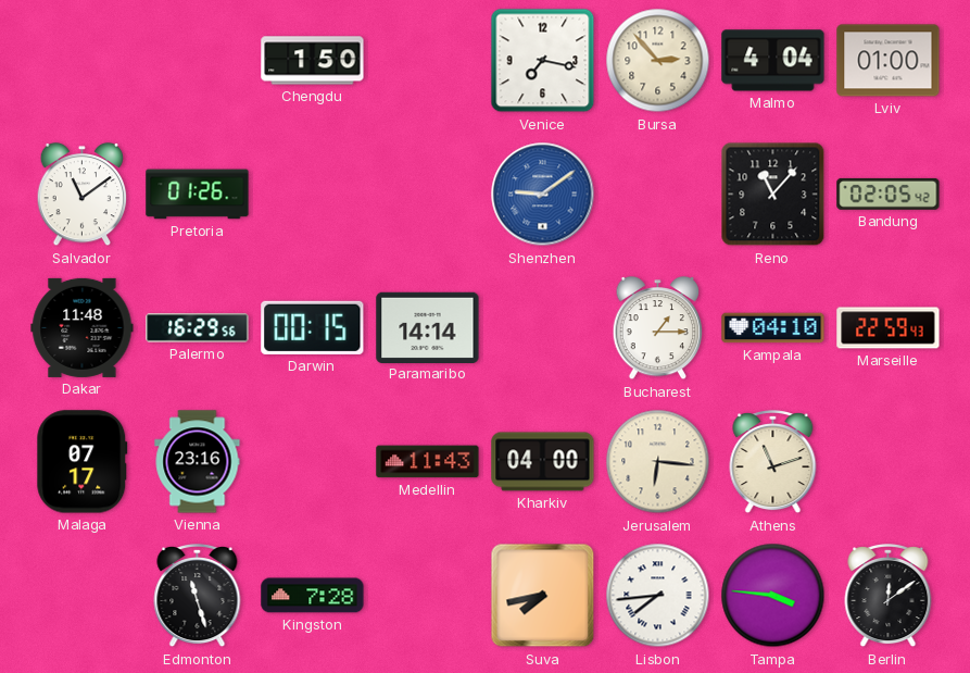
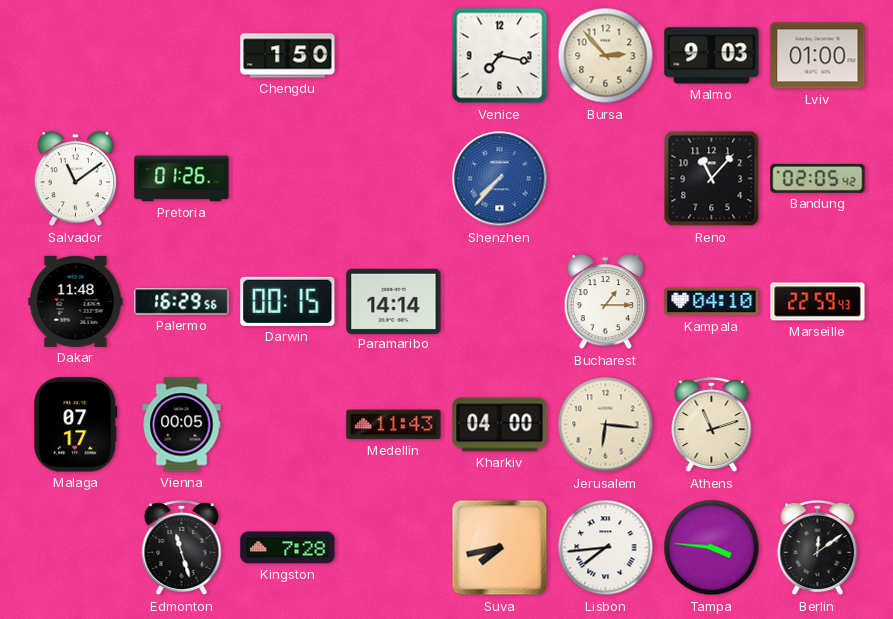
Malmo: 4:04 -> 9:03 (712, 56)
Shenzhen: 9:09 -> 7:37 (500, 179)
Vienna: 23:16 -> 00:05 (182, 425)
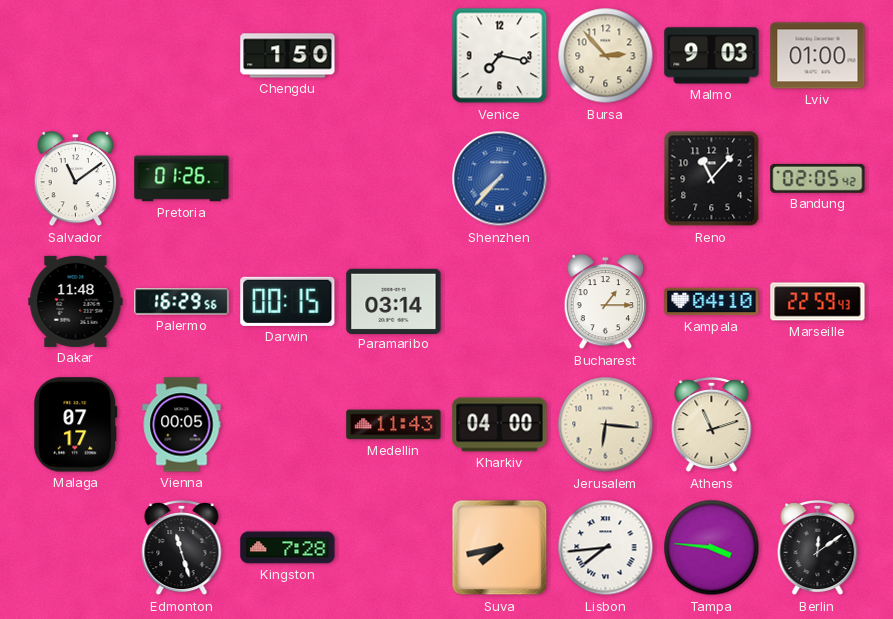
Paramaribo: 14:14 -> 03:14 (394, 301)
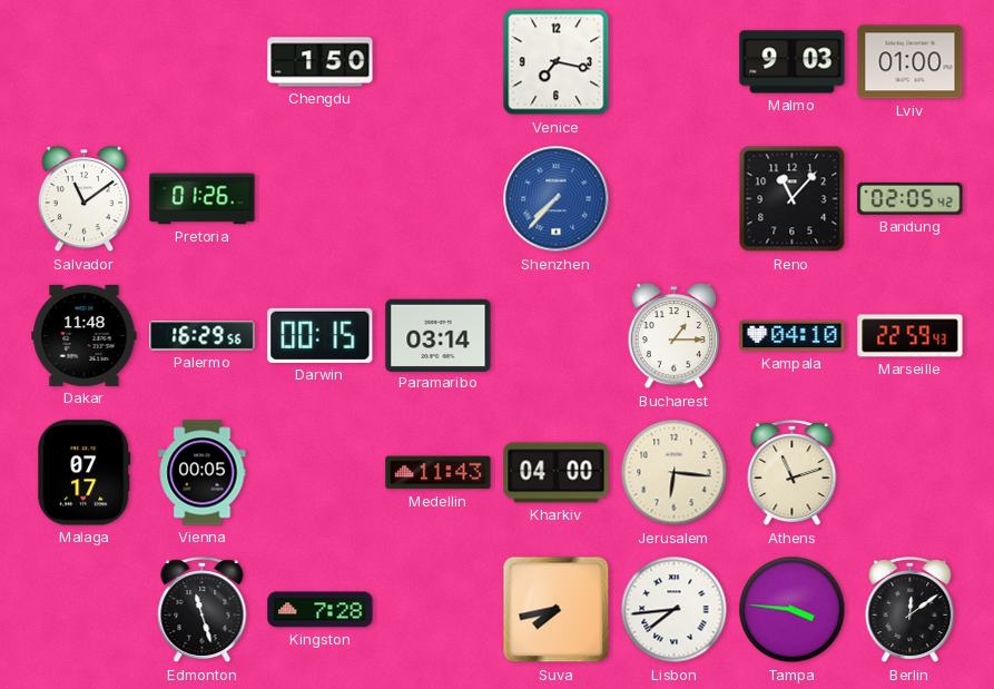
Bursa: 2:53 -> none (606, 56)
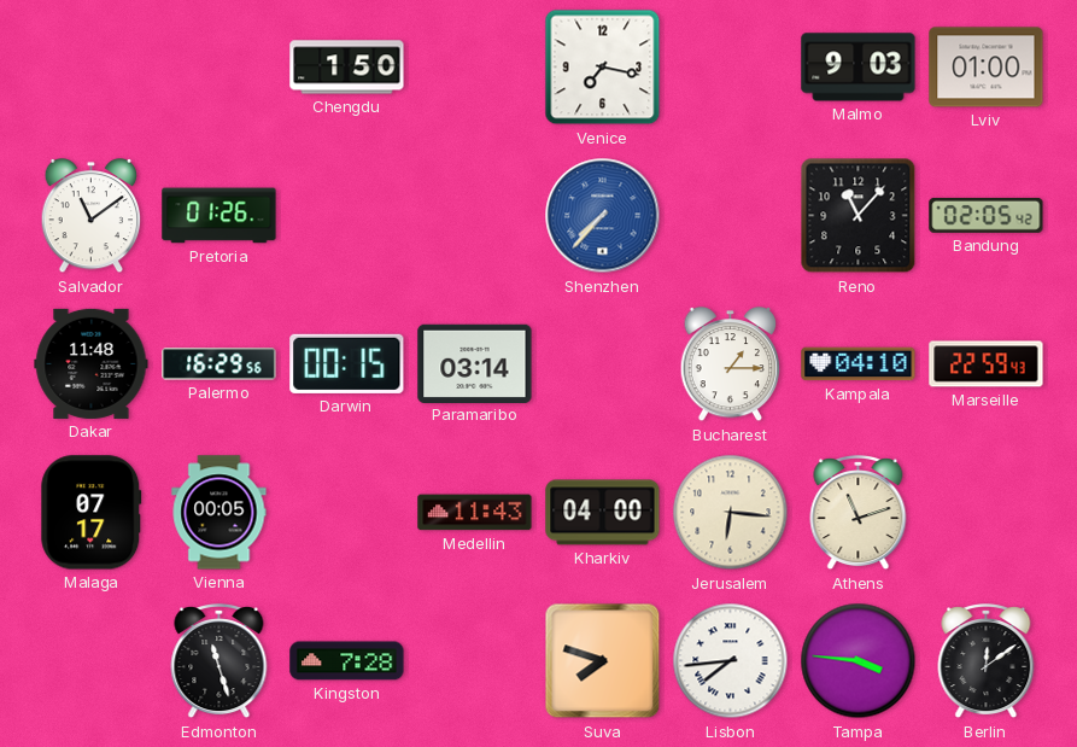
Suva: 7:43 -> 7:48 (603, 661)
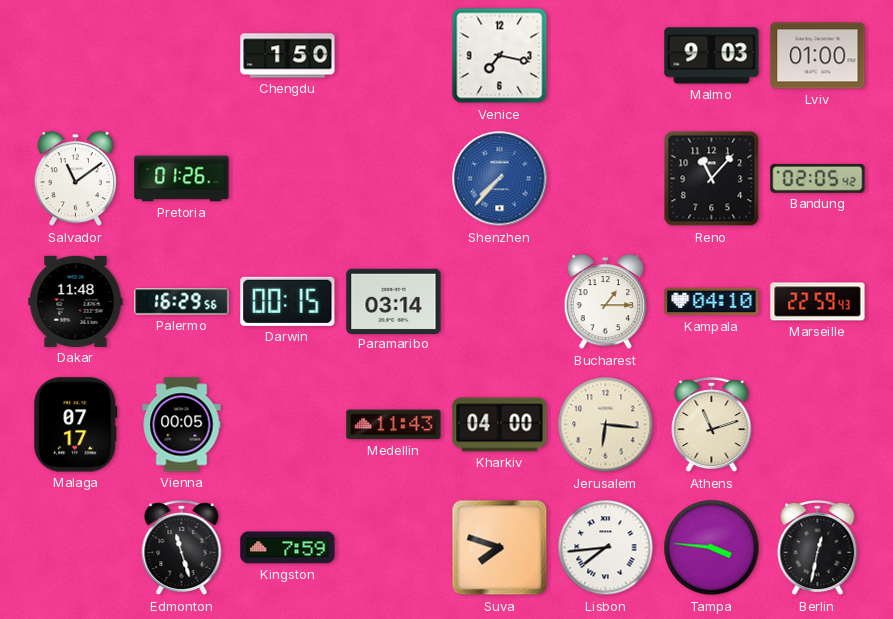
Kingston: 7:28 -> 7:59 (288, 548)
Berlin: 12:09 -> 12:32 (818, 549)
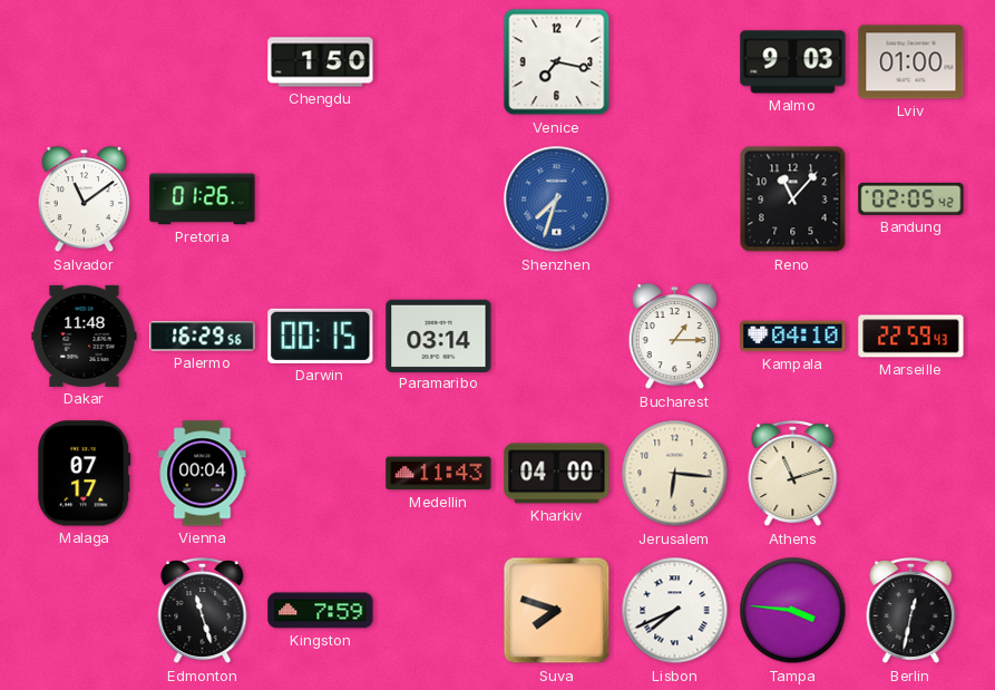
Shenzhen: 7:37 -> 7:33 (557, 200)
Vienna: 00:05 -> 00:04 (203, 474)
Lisbon: 7:44 -> 7:41 (675, 611)
